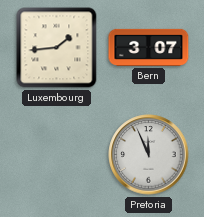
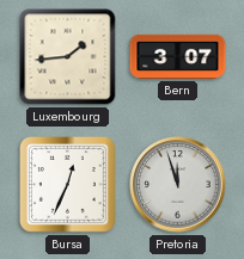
Bursa: none -> 12:34 (67, 184)
Pretoria: 11:56 -> 11:57 (178, 185)
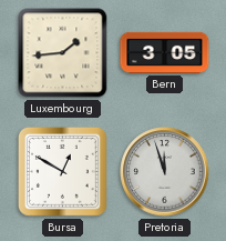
Bern: 3:07 -> 3:05 (165, 52)
Bursa: 12:34 -> 12:50 (62, 171)
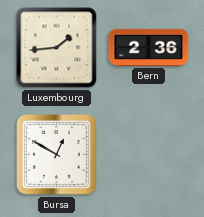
Bern: 3:05 -> 2:36 (149, 47)
Pretoria: 11:57 -> none (165, 172)
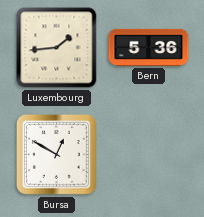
Bern: 2:36 -> 5:36 (149, 47)
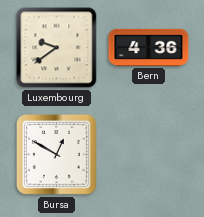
Luxembourg: 1:44 -> 9:39 (57, 48)
Bern: 5:36 -> 4:36 (149, 47)
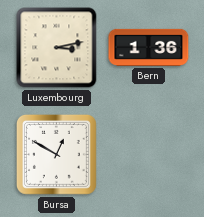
Luxembourg: 9:39 -> 3:13 (57, 48)
Bern: 4:36 -> 1:36 (149, 47)
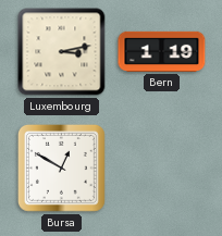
Bern: 1:36 -> 1:19 (162, 51)
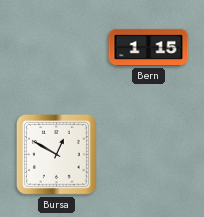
Luxembourg: 3:13 -> none (62, 52)
Bern: 1:19 -> 1:15 (149, 47)
